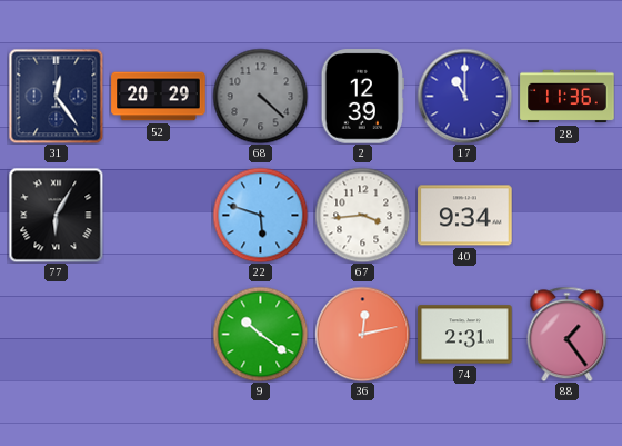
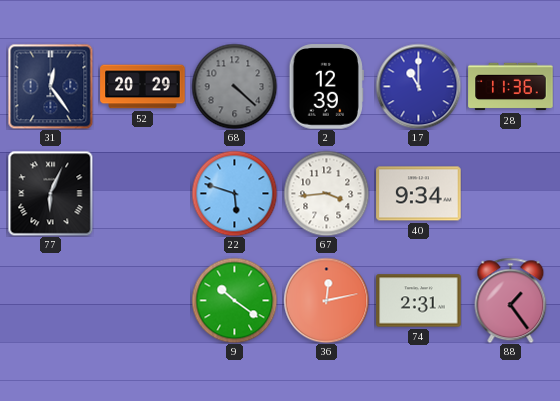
77: 6:05 -> 6:04 (50, 193)
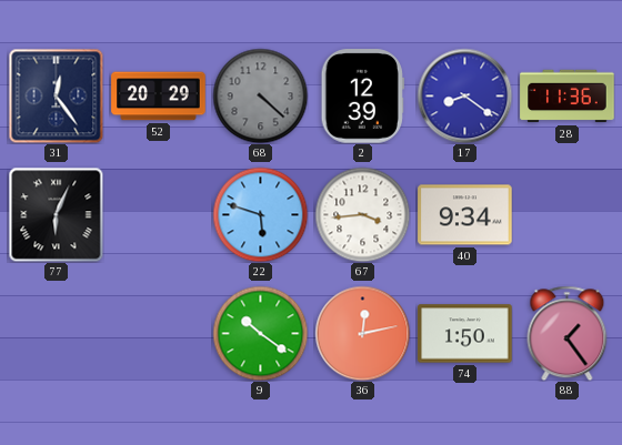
17: 11:00 -> 8:21 (464, 95)
74: 2:31 -> 1:50 (465, 334)
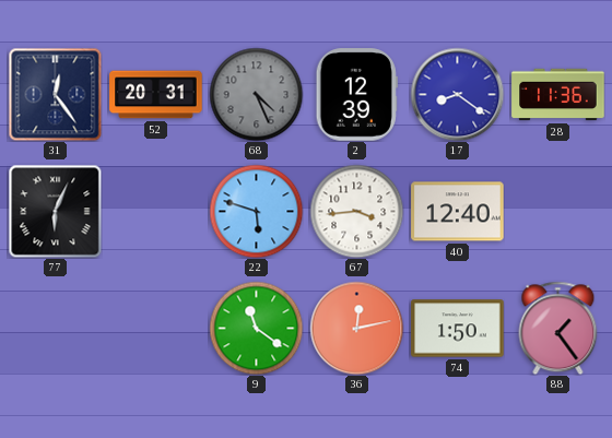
52: 20:29 -> 20:31 (156, 95)
68: 4:22 -> 4:26 (256, 94)
40: 9:34 -> 12:40 (458, 212)
9: 10:21 -> 11:21 (256, 328)
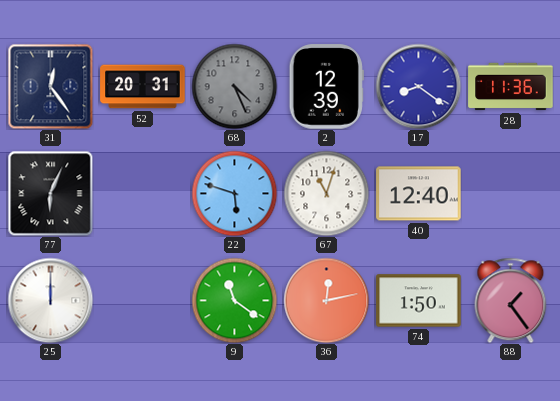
67: 3:44 -> 11:03 (326, 193)
25: none -> 12:00 (50, 300)
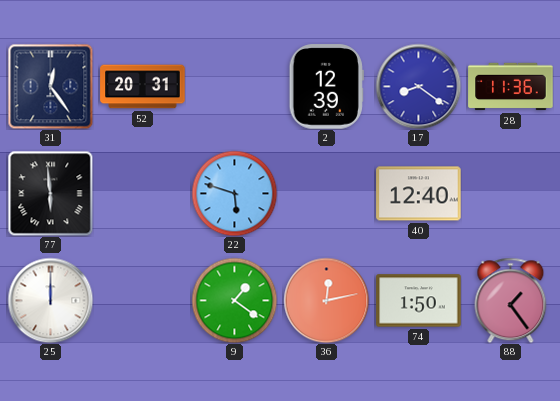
68: 4:26 -> none (234, 86)
77: 6:04 -> 5:59 (50, 193)
67: 11:03 -> none (326, 193)
9: 11:21 -> 1:21 (234, 300)
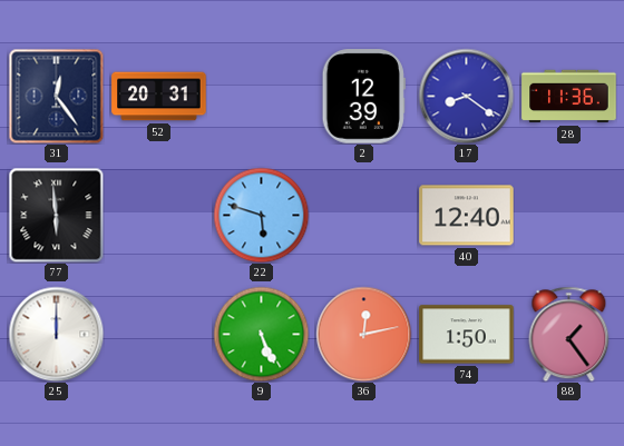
9: 1:21 -> 5:26 (261, 334)
